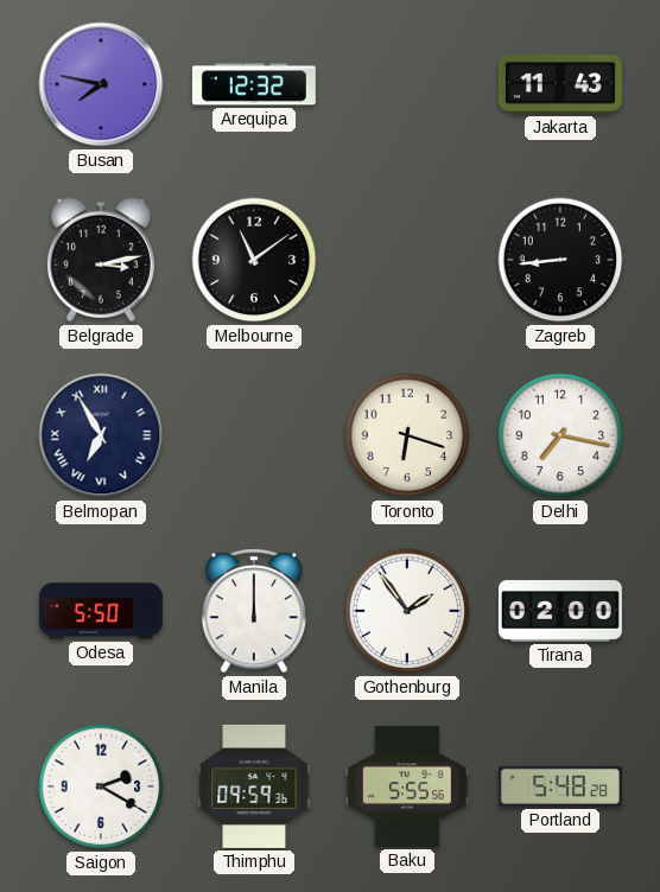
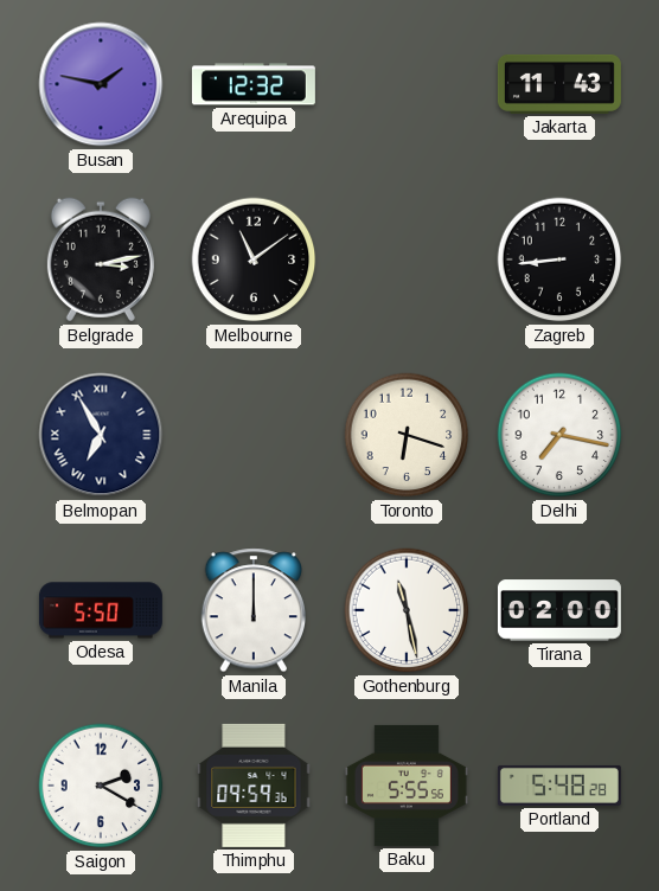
Busan: 7:47 -> 1:47 (101, 84)
Gothenburg: 1:54 -> 11:28 (407, 610)
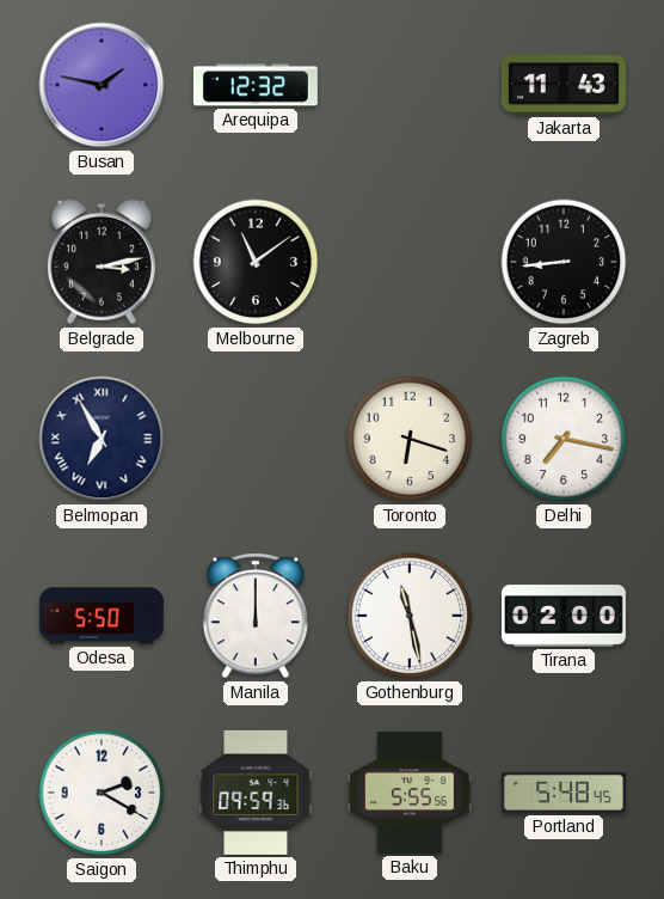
Portland: 5:48:28 -> 5:48:45 (564, 793)
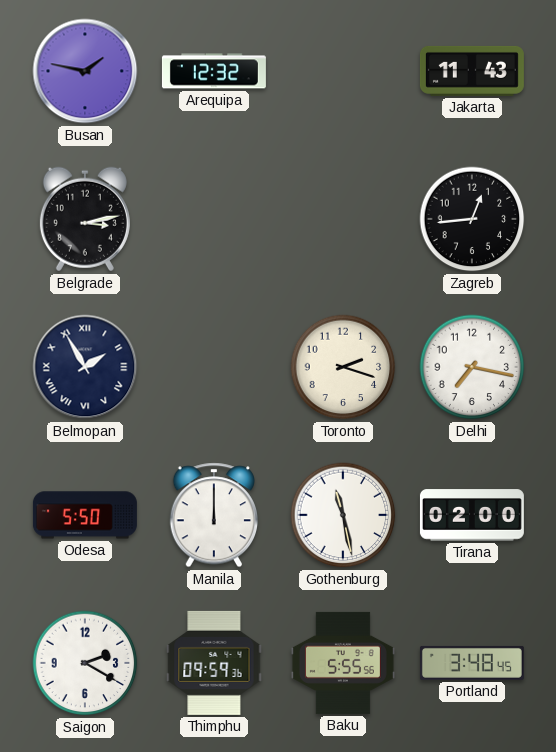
Melbourne: 11:09 -> none (256, 262)
Zagreb: 8:44 -> 12:44 (472, 219)
Belmopan: 6:55 -> 1:55 (85, 367)
Toronto: 6:18 -> 2:18 (343, 367)
Portland: 5:48 -> 3:48 (472, 663)
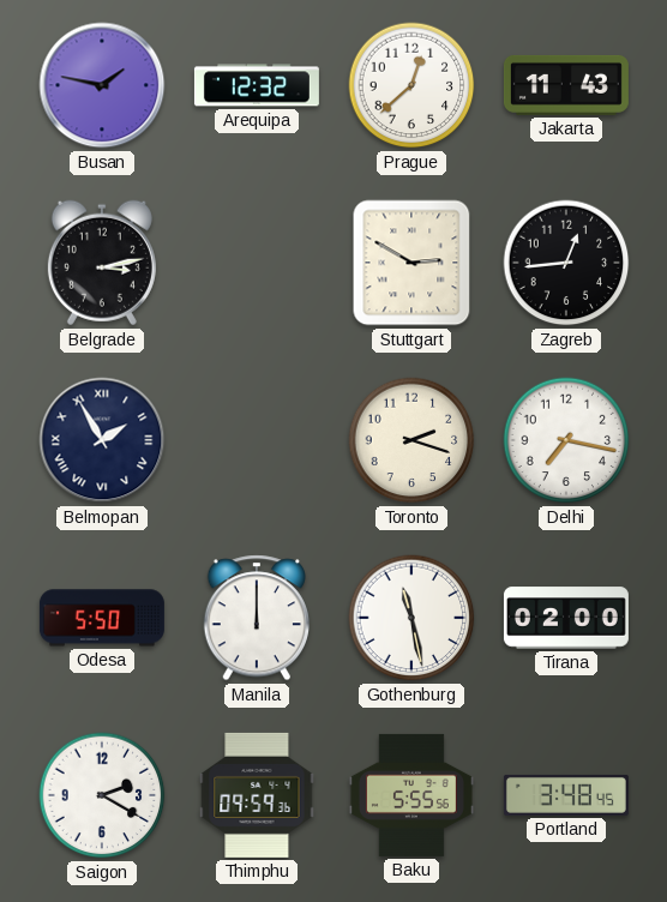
Prague: none -> 12:38 (411, 85)
Stuttgart: none -> 2:50 (411, 263)
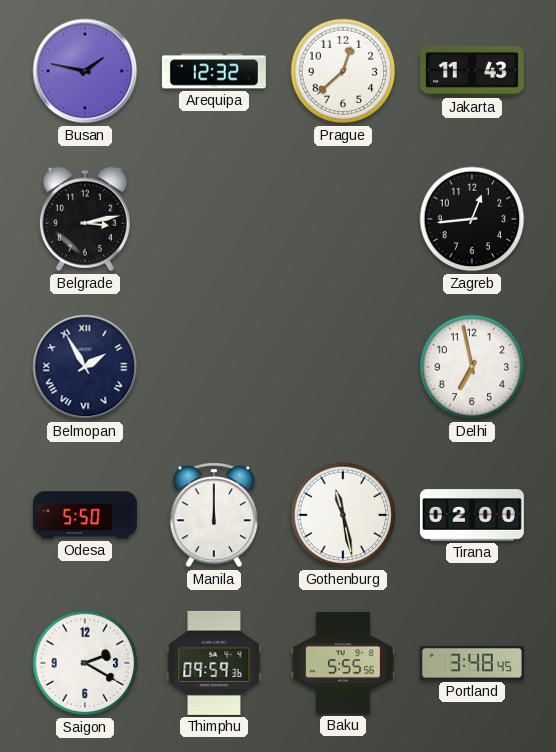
Stuttgart: 2:50 -> none (411, 263)
Toronto: 2:18 -> none (411, 440)
Delhi: 7:17 -> 6:58 (472, 367)
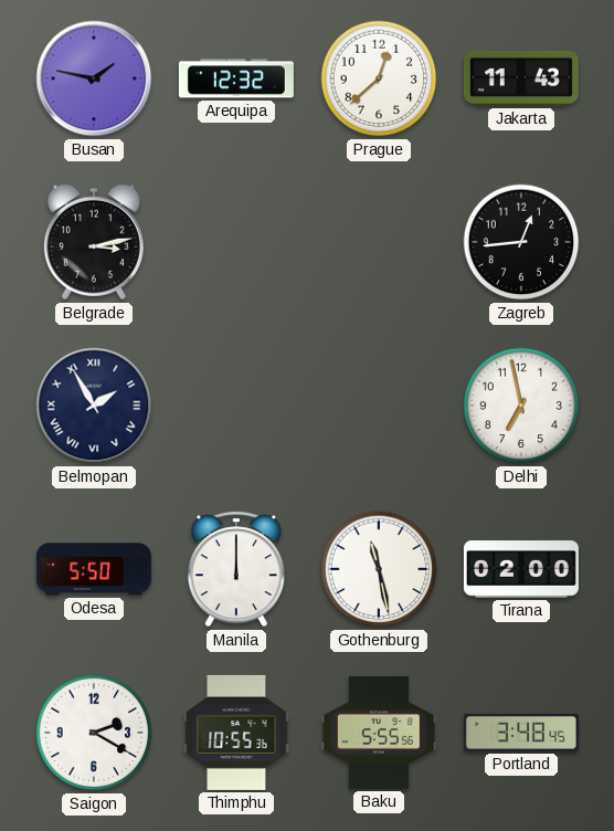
Thimphu: 09:59 -> 10:55 (236, 733)
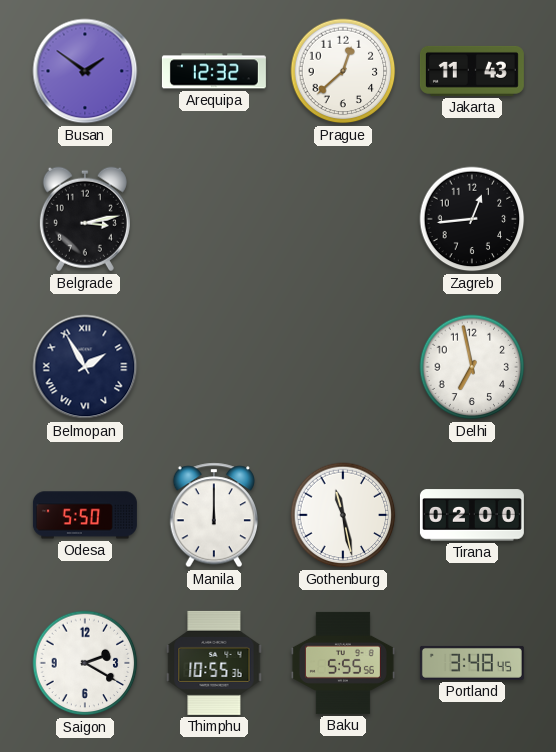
Busan: 1:47 -> 1:51 (85, 71)
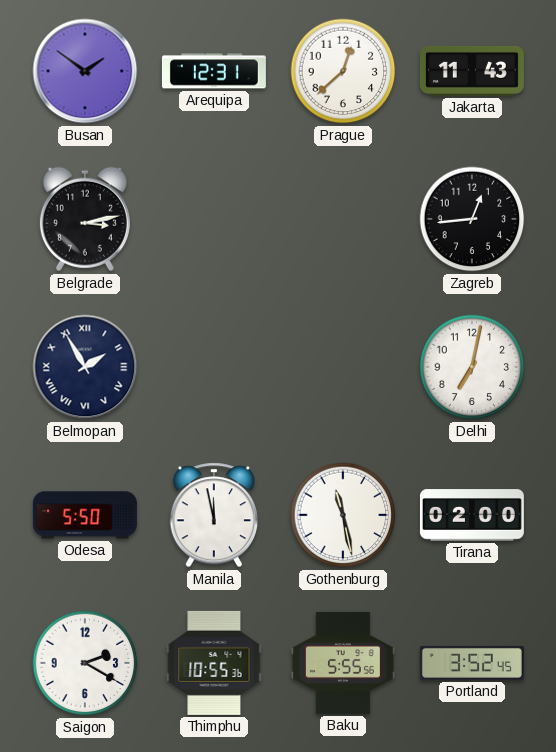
Arequipa: 12:32 -> 12:31 (214, 71)
Delhi: 6:58 -> 7:02 (472, 367)
Manila: 12:00 -> 11:58 (213, 515)
Portland: 3:48 -> 3:52 (472, 663)
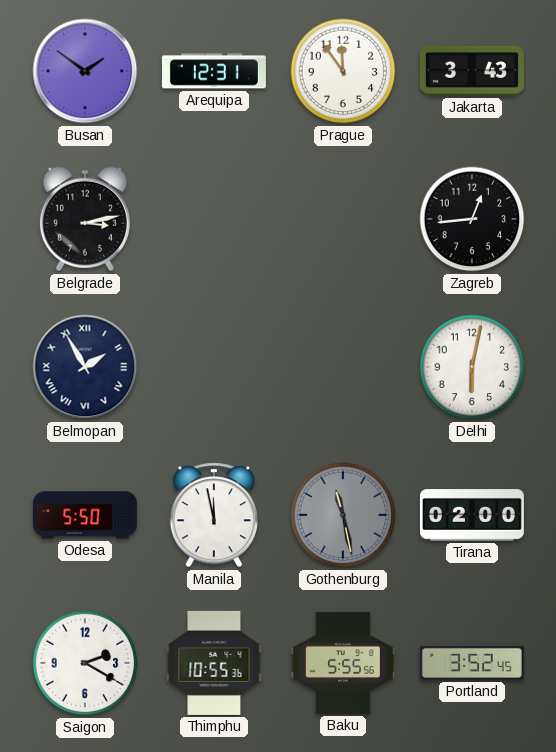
Prague: 12:38 -> 11:54 (343, 71)
Jakarta: 11:43 -> 3:43 (472, 71)
Delhi: 7:02 -> 6:02 (472, 367)
Gothenburg dial: white -> grey (343, 515)
